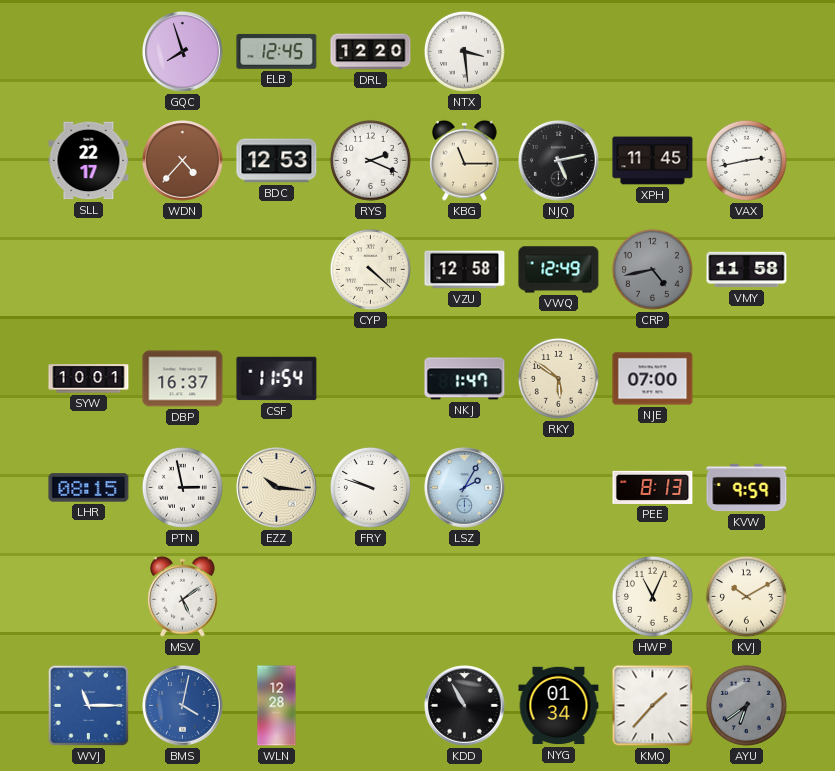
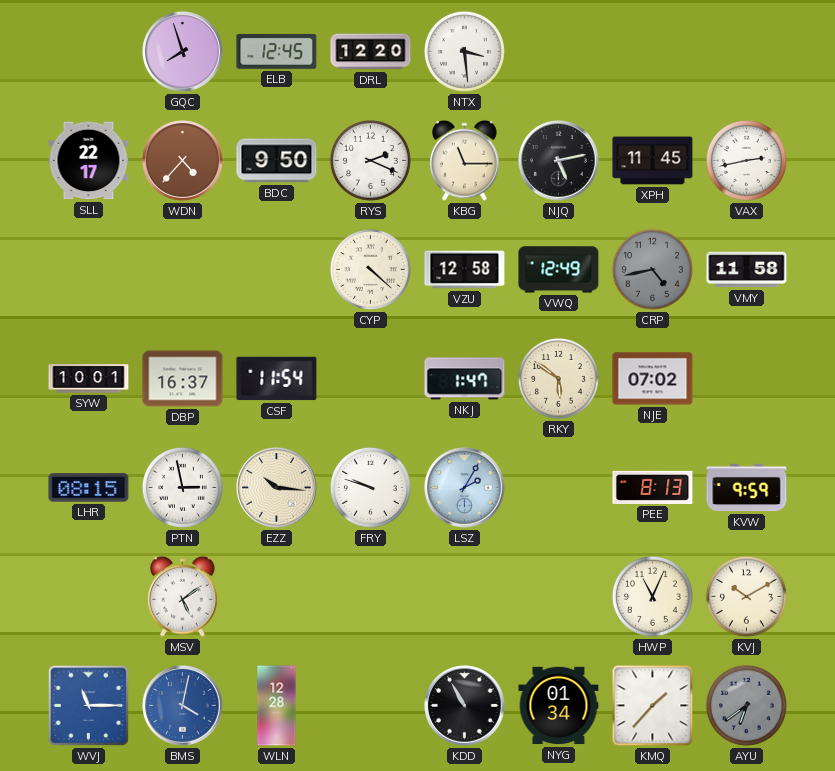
BDC: 12:53 -> 9:50 (277, 161)
NJE: 07:00 -> 07:02 (653, 379)
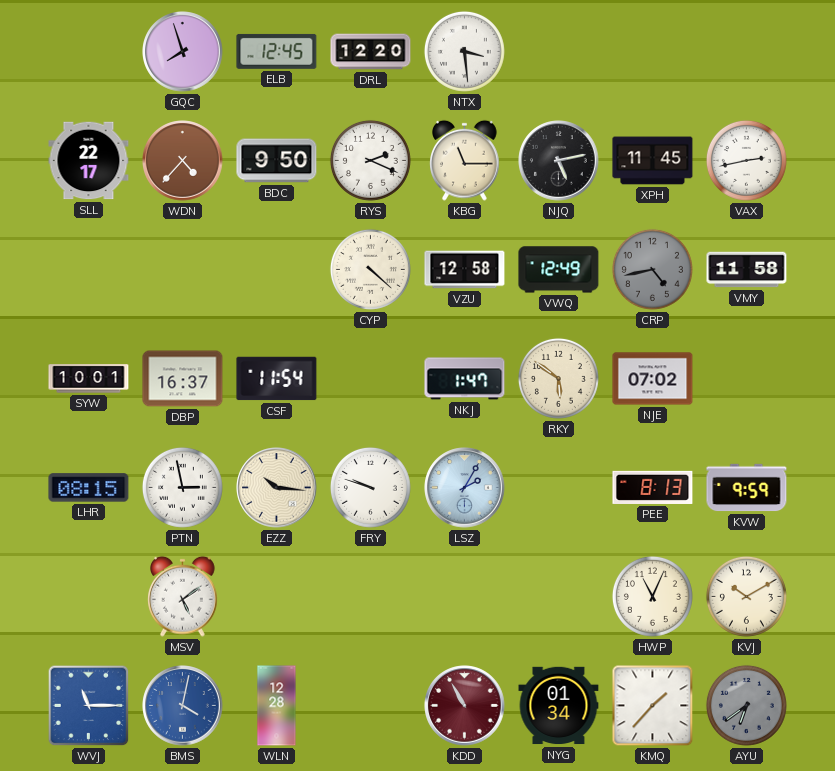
KDD dial: black -> burgundy (465, 706)
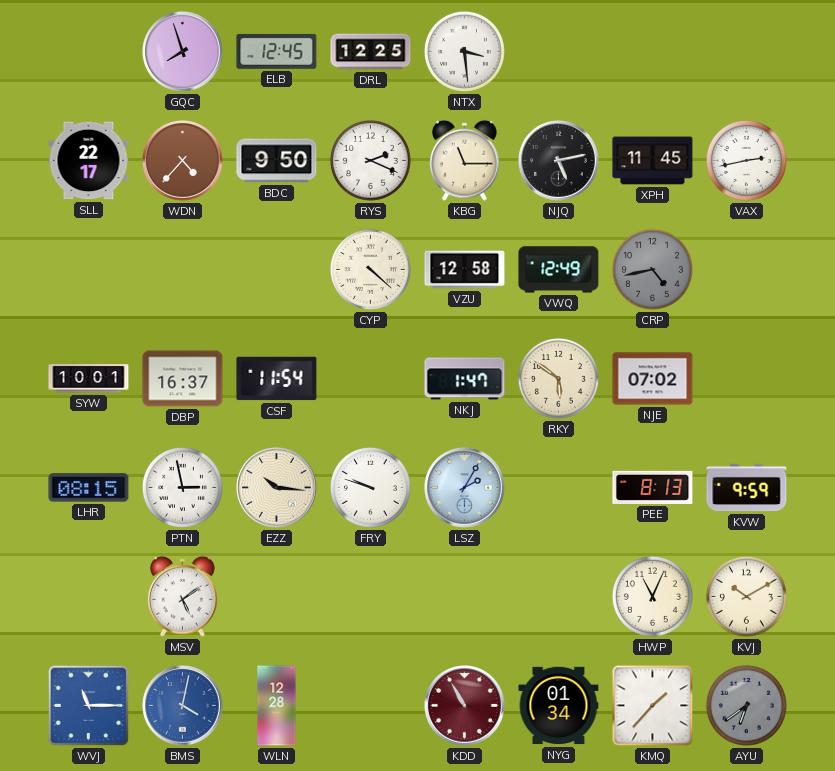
DRL: 12:20 -> 12:25 (371, 52)
VMY: 11:58 -> none (747, 270)
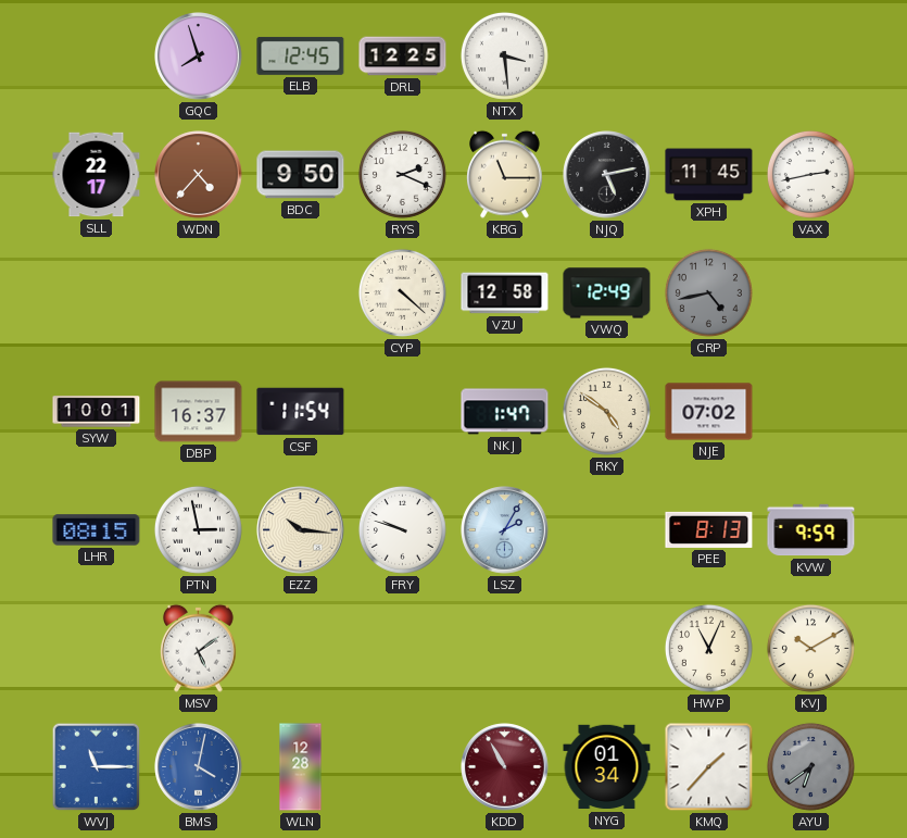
RKY: 5:51 -> 4:51 (606, 411)
